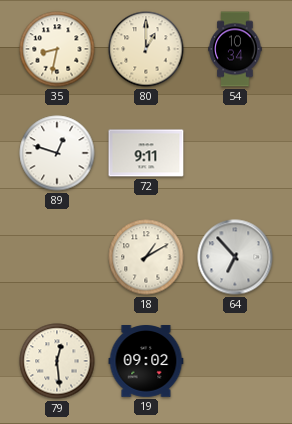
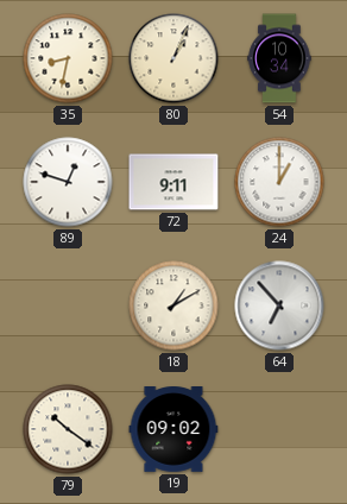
80: 1:00 -> 1:04 (173, 58)
24: none -> 1:00 (279, 182)
79: 12:29 -> 10:21 (68, 429)
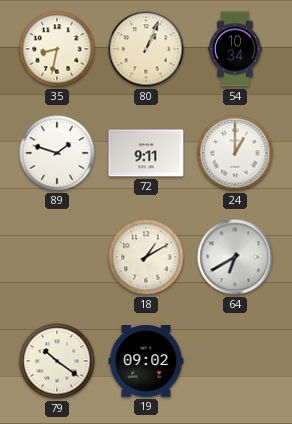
89: 12:48 -> 1:48 (57, 153)
64: 6:53 -> 6:40 (235, 257)
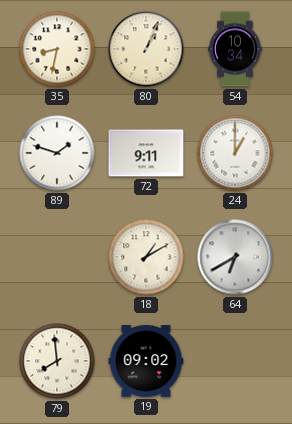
79: 10:21 -> 7:59 (57, 361)
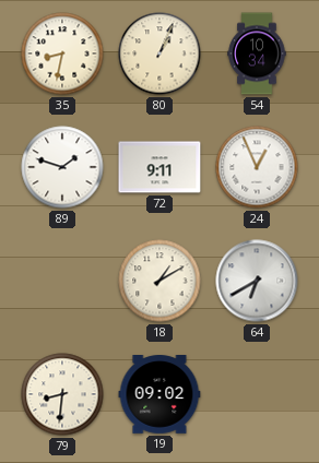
24: 1:00 -> 12:56 (257, 167)
79: 7:59 -> 8:31 (62, 394)
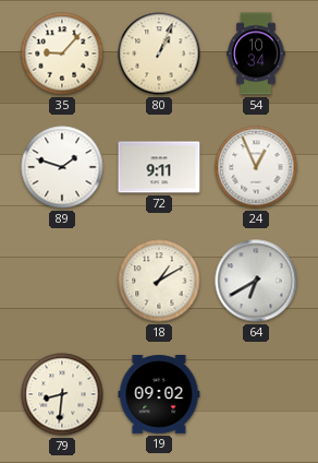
35: 8:32 -> 9:07 (62, 54)
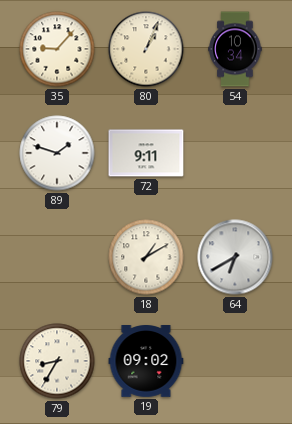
24: 12:56 -> none (256, 167)
79: 8:31 -> 8:35 (57, 361)
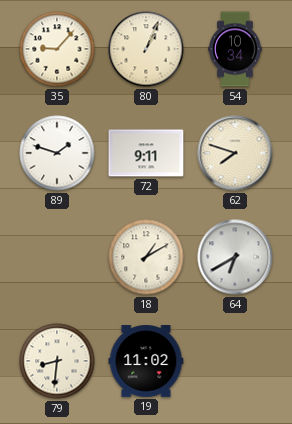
62: none -> 7:48 (235, 153)
79: 8:35 -> 8:31 (57, 361)
19: 09:02 -> 11:02 (146, 362)
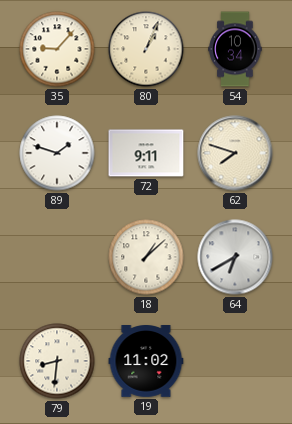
18: 1:10 -> 1:08 (146, 257)
